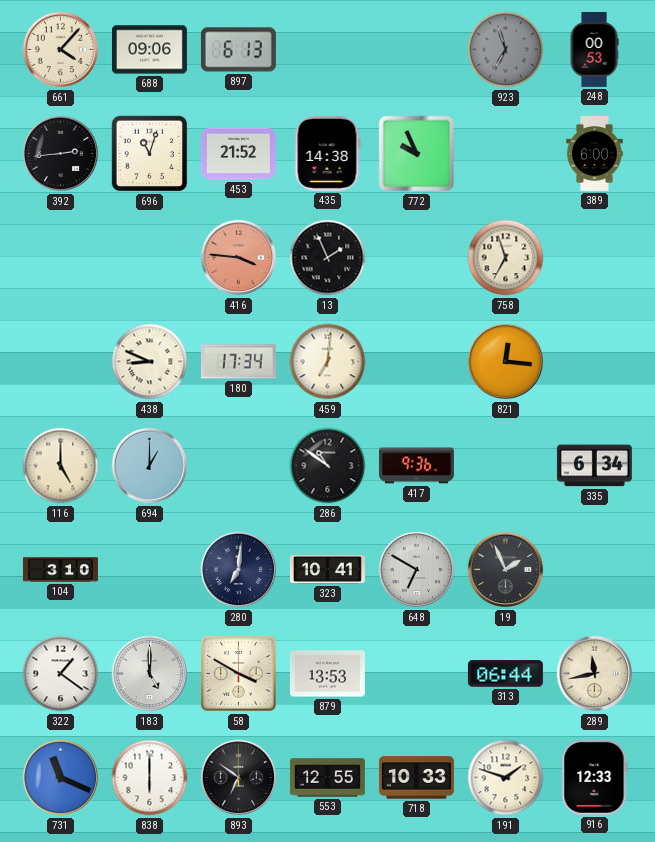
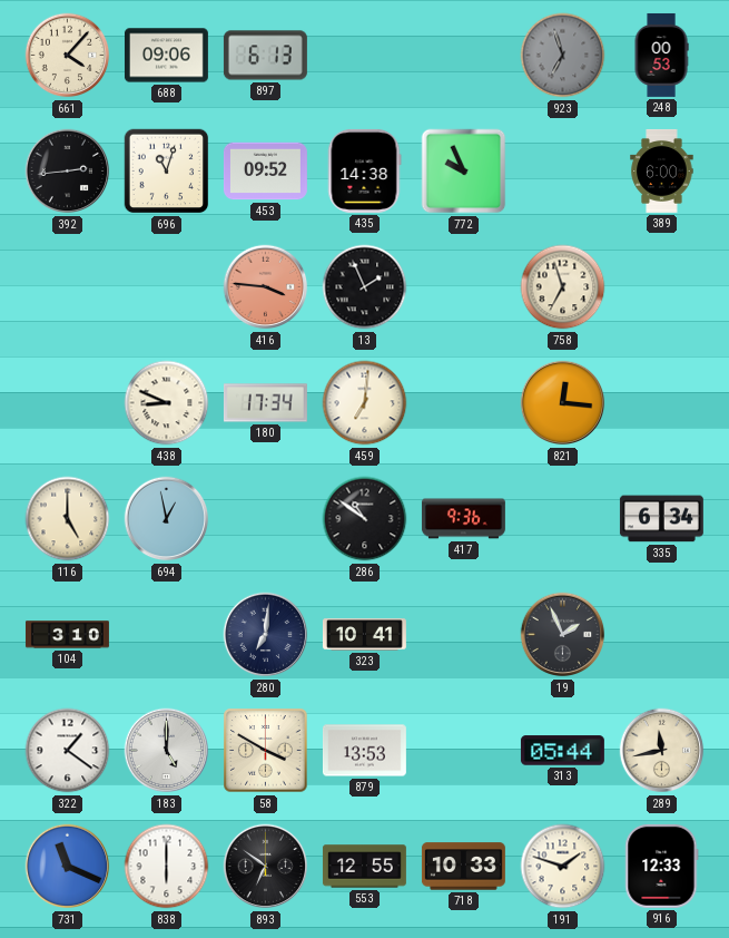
453: 21:52 -> 09:52 (265, 172)
694: 1:00 -> 12:58 (167, 519)
648: 6:50 -> none (417, 570)
313: 06:44 -> 05:44 (562, 751)
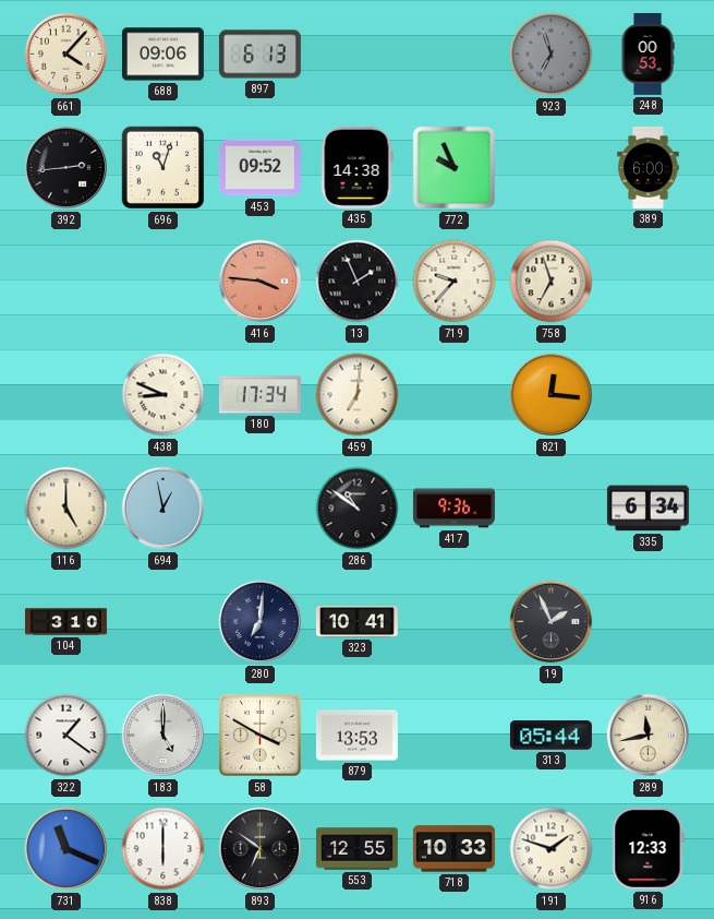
719: none -> 9:37 (455, 282)
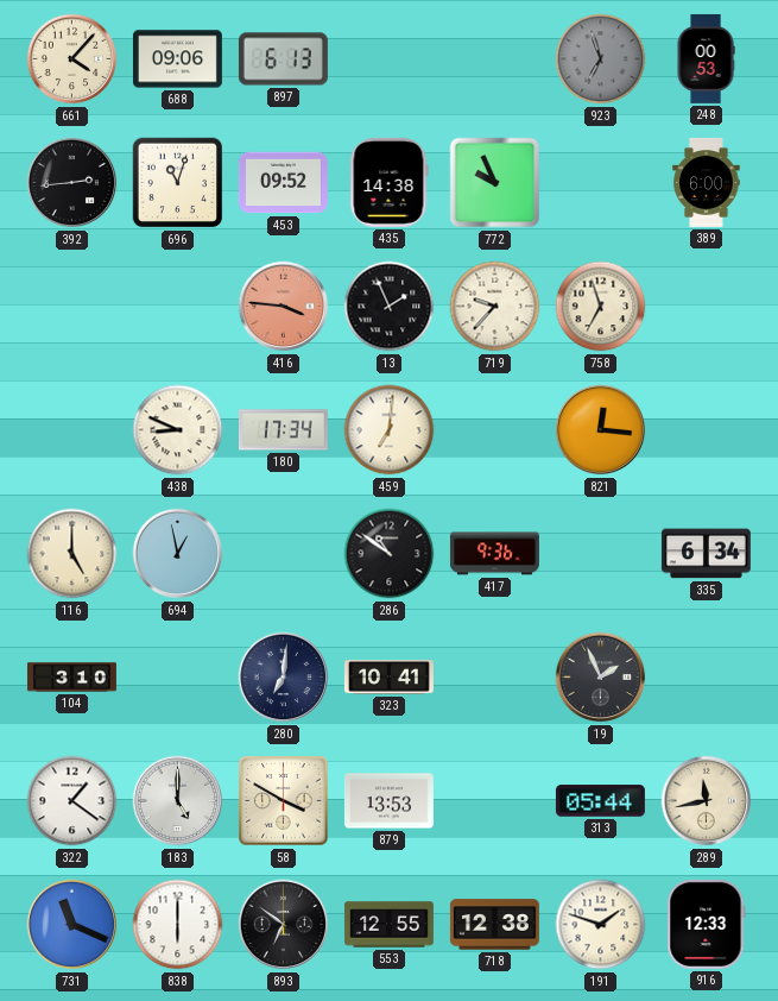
718: 10:33 -> 12:38 (494, 925)
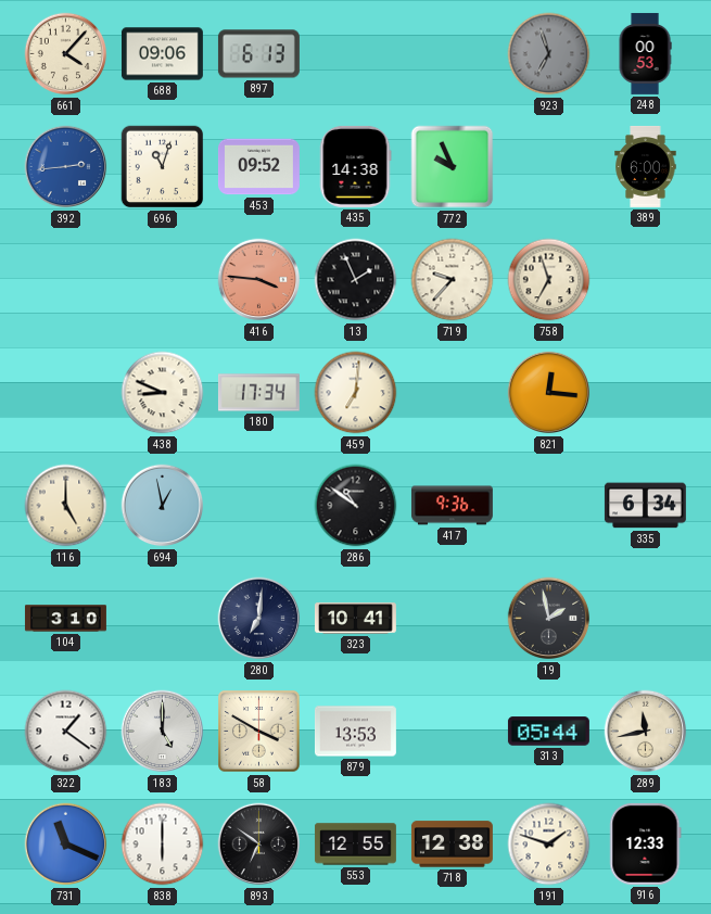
392 dial: black -> blue (66, 167)
19: 1:56 -> 1:58 (549, 619)
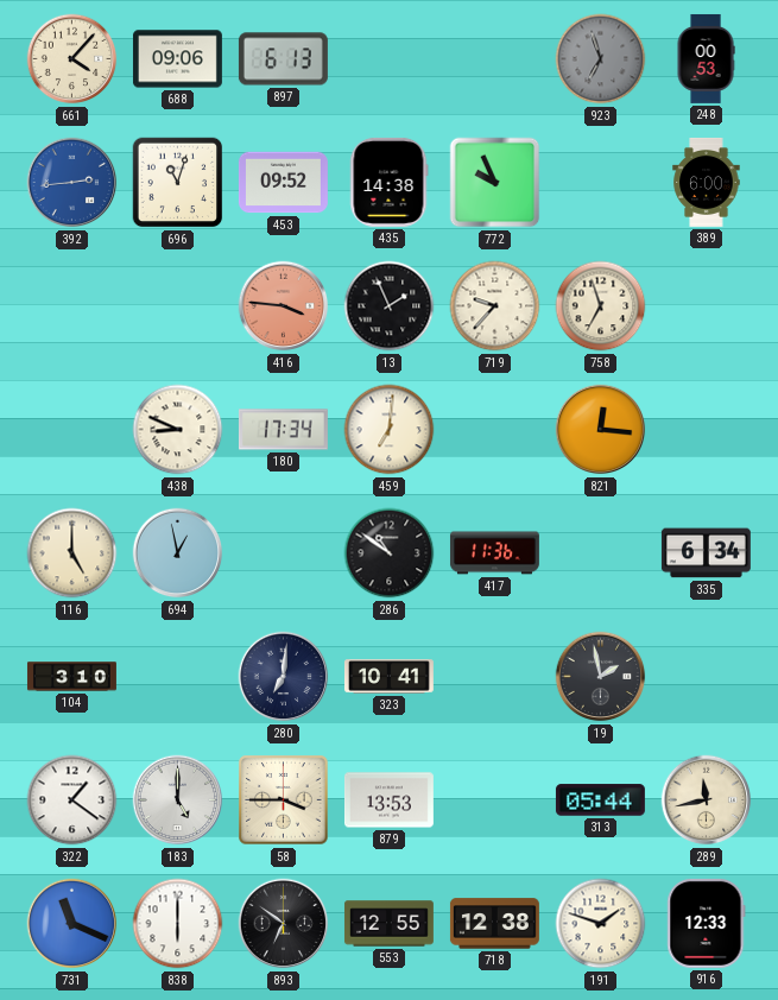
417: 9:36 -> 11:36 (494, 553)
58: 3:50 -> 3:45 (284, 800)
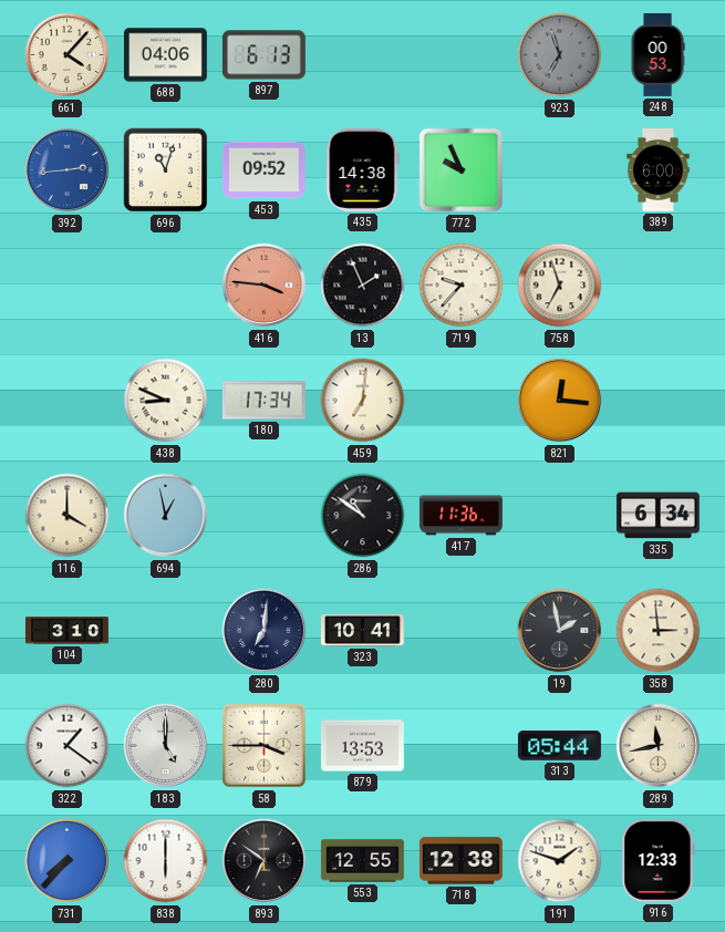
688: 09:06 -> 04:06 (165, 55)
116: 5:00 -> 4:00 (68, 516)
358: none -> 2:59 (659, 631)
731: 11:19 -> 7:37 (68, 861)
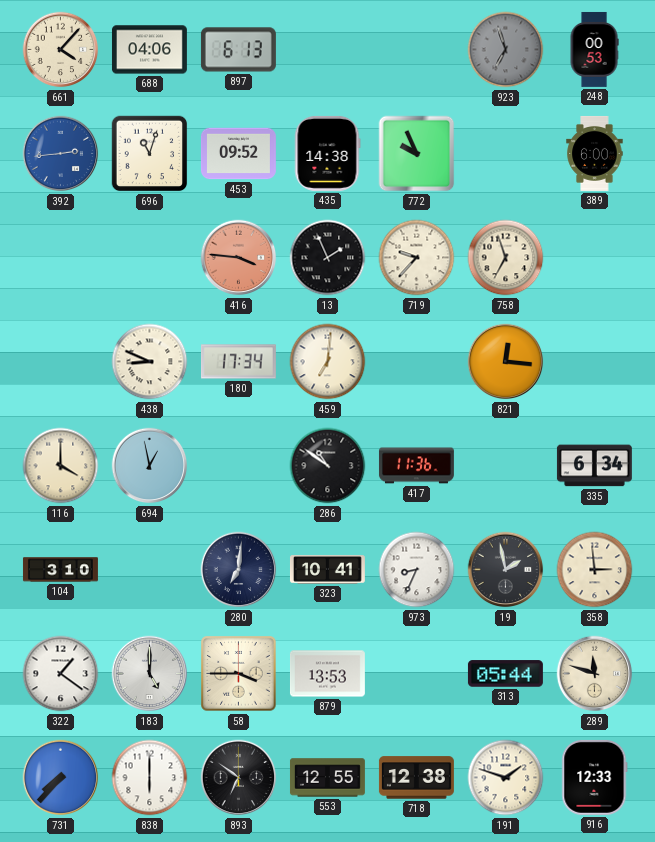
973: none -> 8:34 (417, 570)
289: 11:43 -> 11:48 (595, 674)
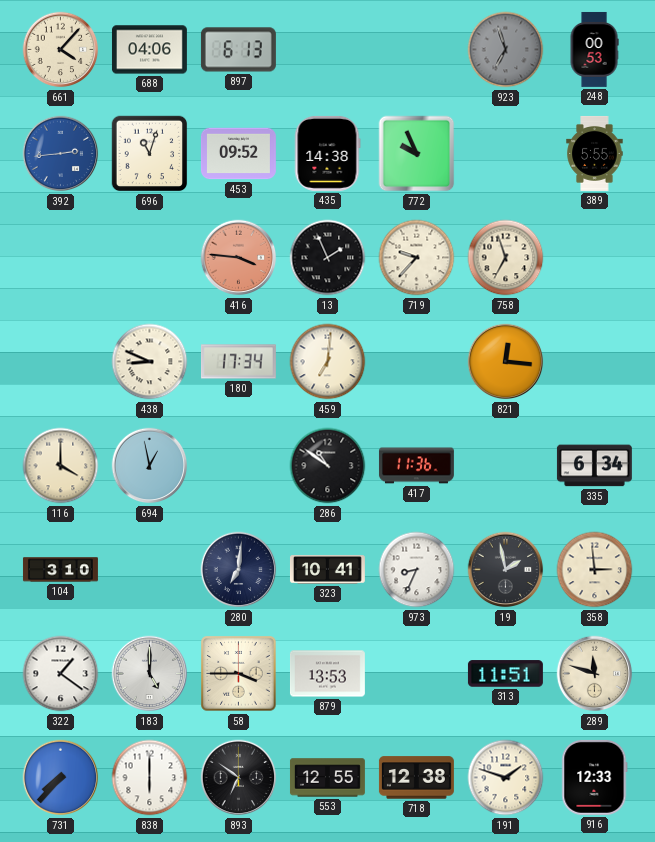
389: 6:00 -> 5:55 (595, 153)
313: 05:44 -> 11:51 (505, 674)
